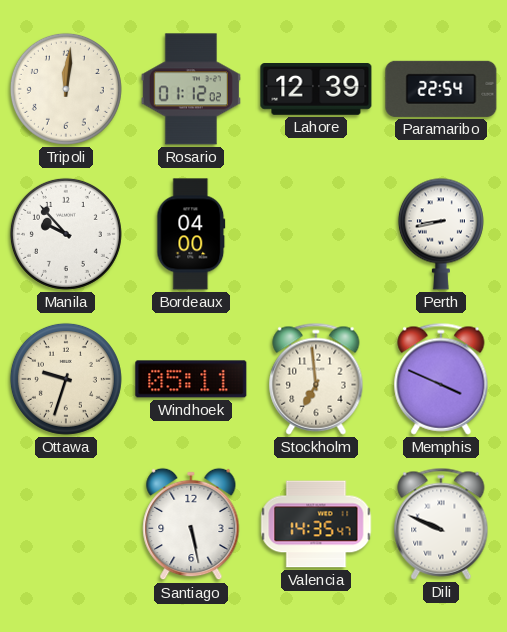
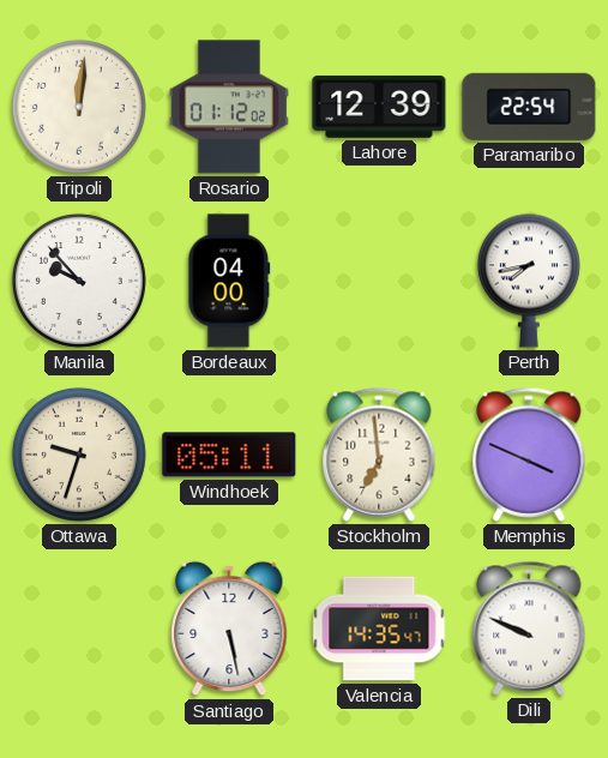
Perth: 8:43 -> 7:43 (529, 281)
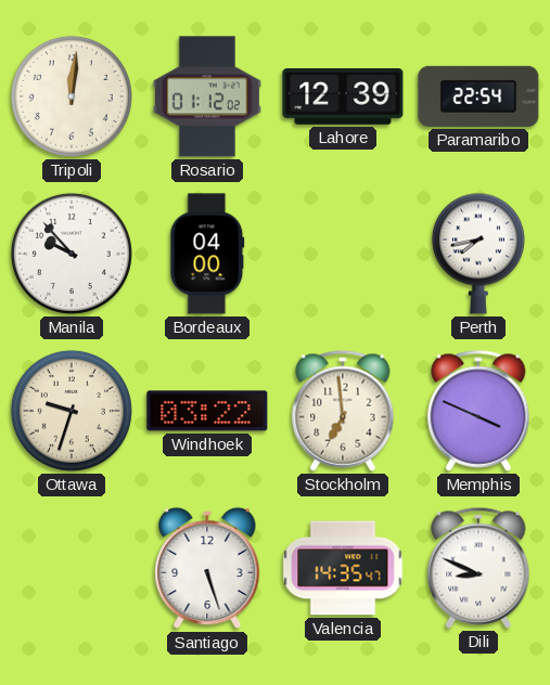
Windhoek: 05:11 -> 03:22 (207, 411)
Santiago: 5:28 -> 5:27 (207, 568)
Dili: 9:49 -> 8:49 (478, 568)
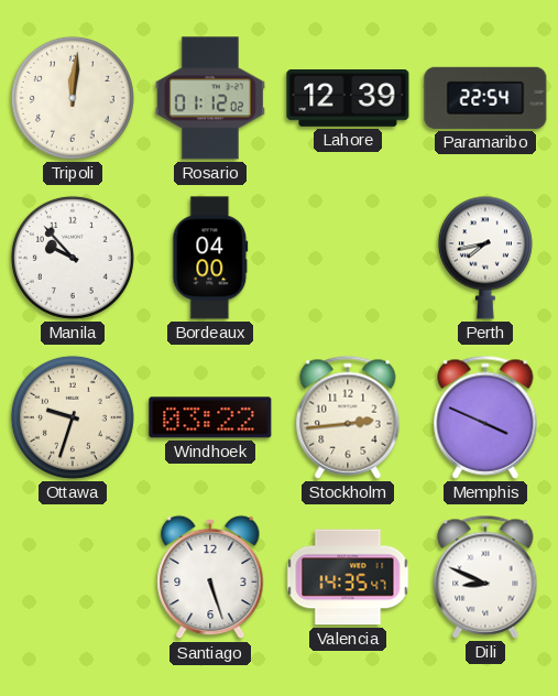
Stockholm: 6:59 -> 2:44 (348, 417)
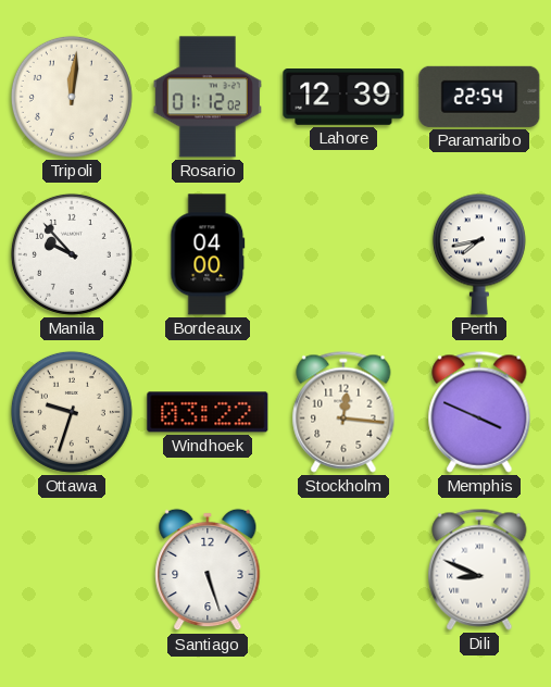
Stockholm: 2:44 -> 12:16 (343, 412)
Valencia: 14:35 -> none (348, 577)
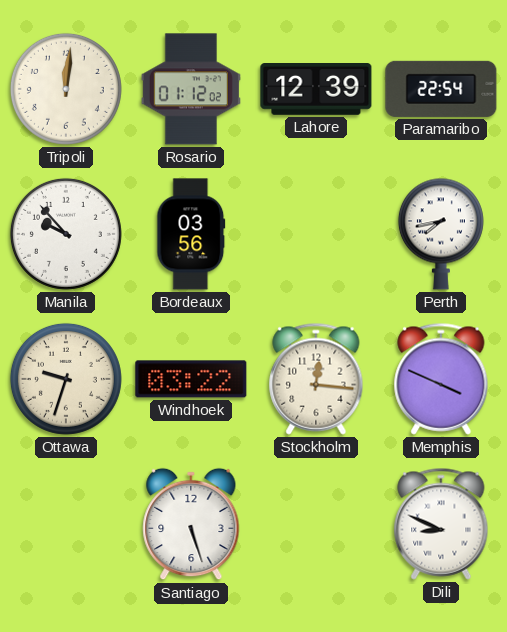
Bordeaux: 04:00 -> 03:56 (191, 234)
